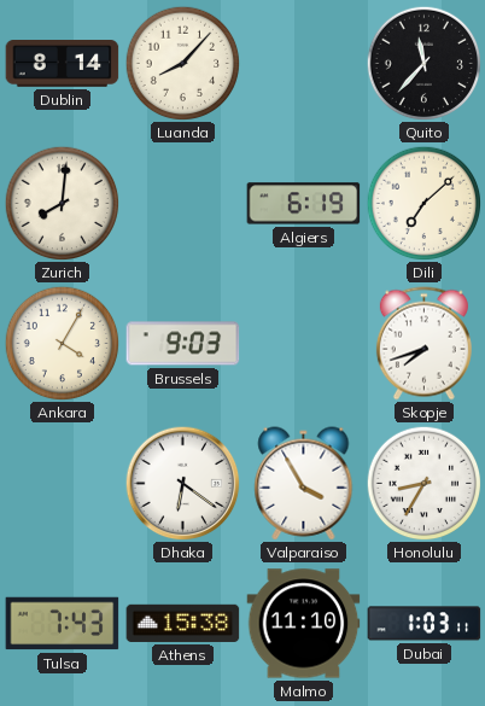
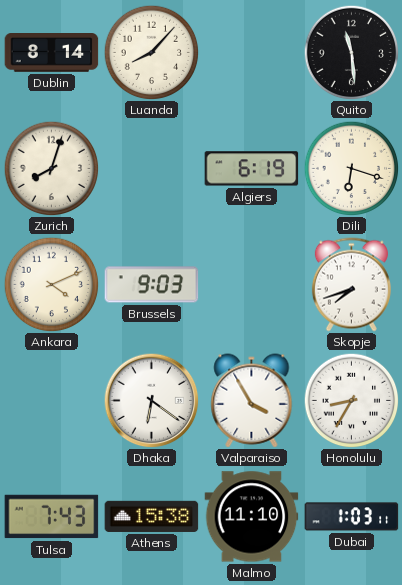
Quito: 11:37 -> 11:29 (351, 52)
Zurich: 8:01 -> 8:03 (51, 168)
Dili: 7:08 -> 6:18 (351, 168)
Ankara: 4:05 -> 4:11 (51, 284)
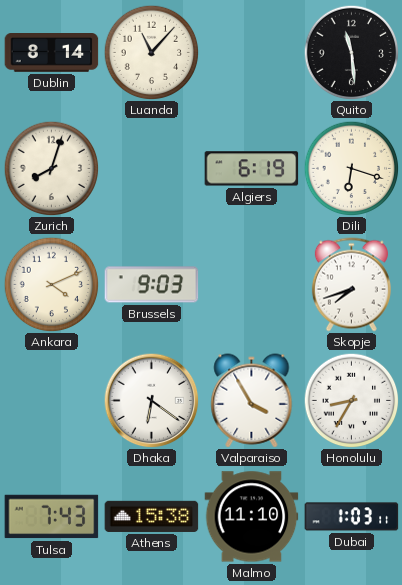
Luanda: 8:07 -> 11:07 (151, 52)
